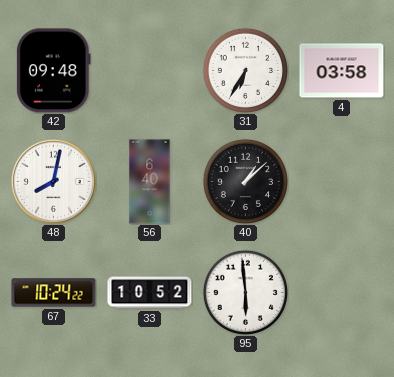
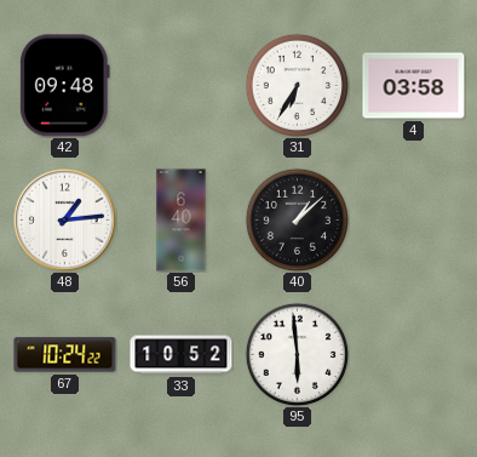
48: 8:02 -> 1:14 (64, 219)
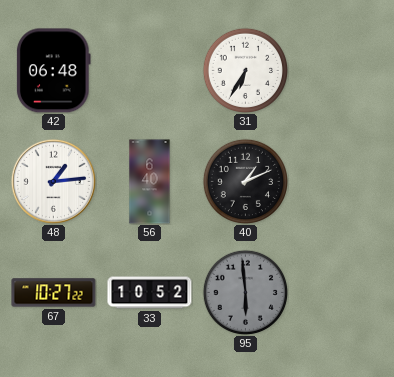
42: 09:48 -> 06:48 (53, 71)
4: 03:58 -> none (414, 86)
40: 1:08 -> 1:11 (245, 181)
67: 10:24 -> 10:27 (54, 293)
95 dial: white -> grey (245, 292)
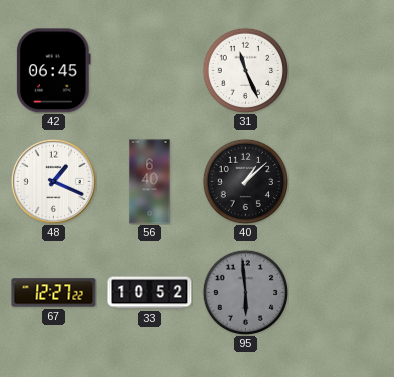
42: 06:48 -> 06:45 (53, 71)
31: 6:35 -> 11:26 (245, 70)
48: 1:14 -> 1:19 (53, 181)
40: 1:11 -> 1:08 (245, 181)
67: 10:27 -> 12:27 (54, 293)
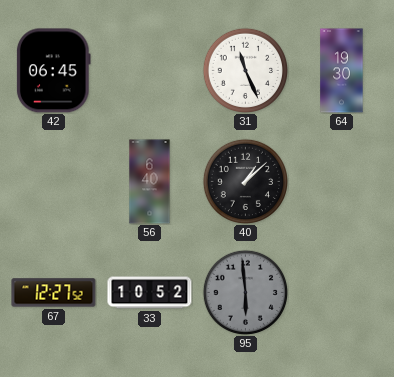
64: none -> 19:30 (342, 71)
48: 1:19 -> none (53, 181)
67: 12:27:22 -> 12:27:52 (54, 293)
